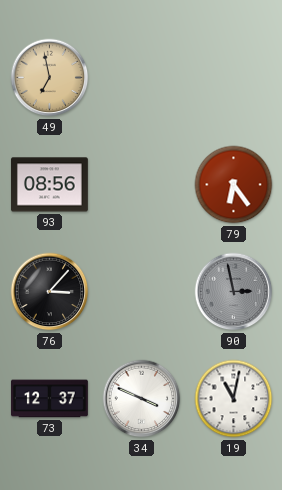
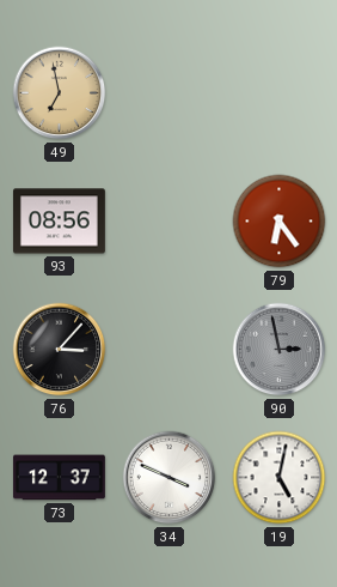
19: 11:02 -> 5:02 (280, 478)
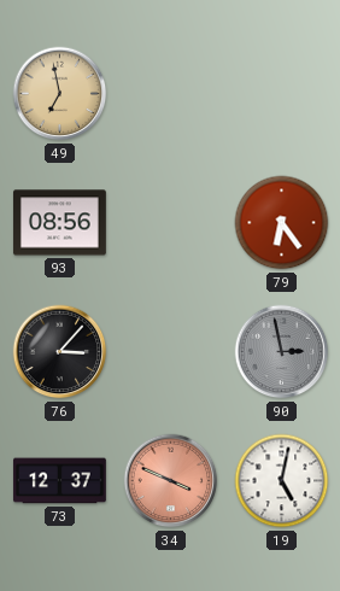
34 dial: white -> salmon (171, 481)
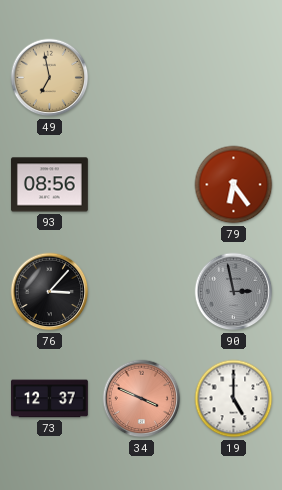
19: 5:02 -> 5:00 (234, 399)
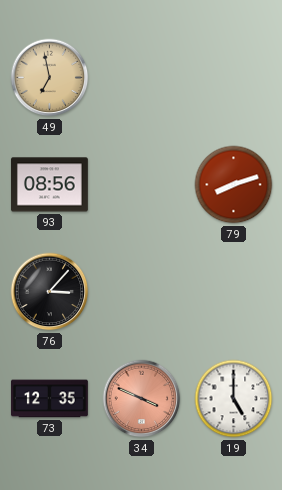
79: 6:24 -> 8:12 (234, 185)
90: 2:58 -> none (234, 292)
73: 12:37 -> 12:35 (49, 399)
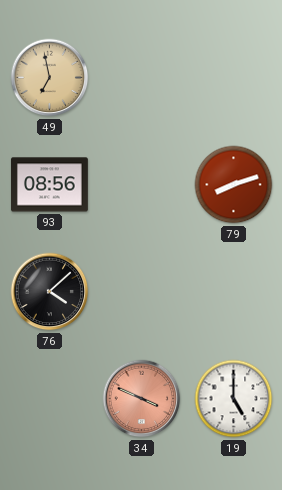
76: 3:07 -> 4:08 (50, 292)
73: 12:35 -> none (49, 399)
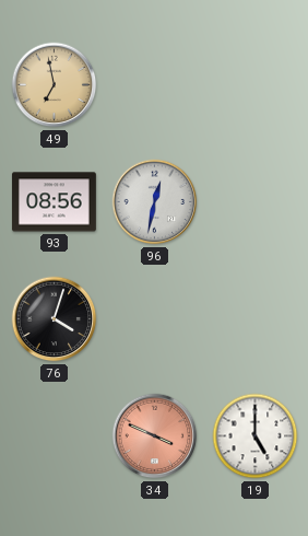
96: none -> 12:32 (155, 202)
79: 8:12 -> none (234, 185)
76: 4:08 -> 4:03 (55, 319)
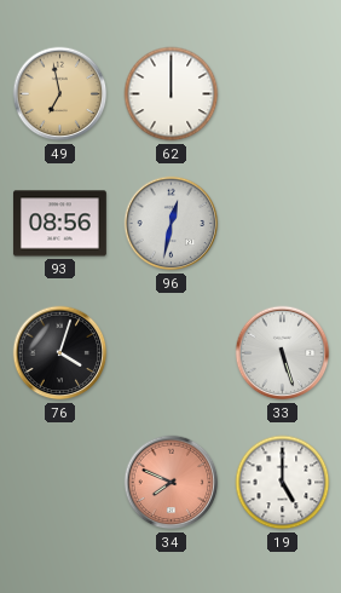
62: none -> 12:00 (172, 94)
33: none -> 5:27 (283, 353)
34: 3:49 -> 7:49 (172, 483)
